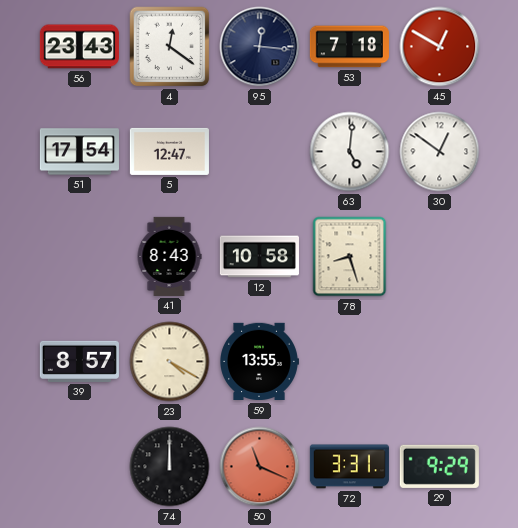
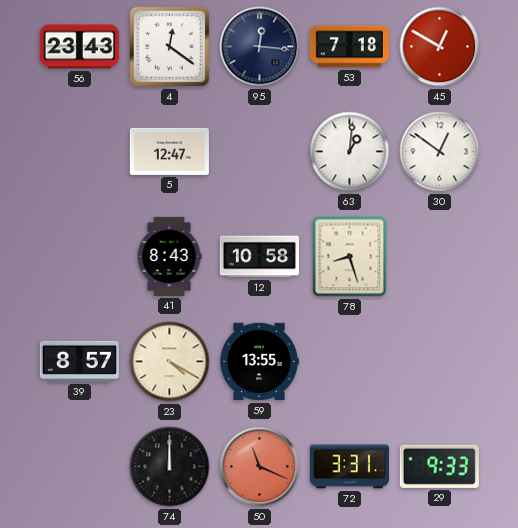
51: 17:54 -> none (79, 152)
63: 5:01 -> 1:01 (350, 152)
29: 9:29 -> 9:33 (439, 466)
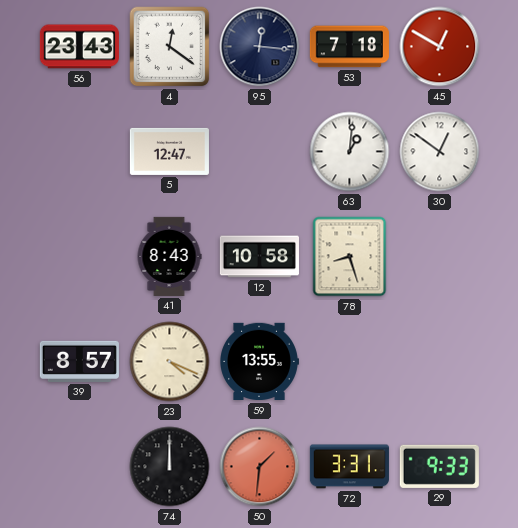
23: 4:20 -> 4:19 (170, 362)
50: 11:19 -> 1:31 (260, 467)
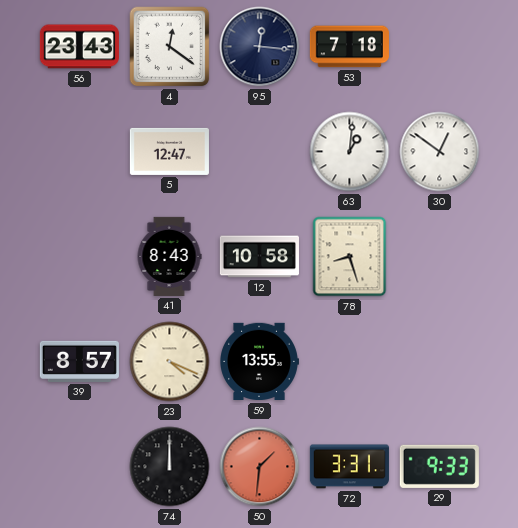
45: 12:50 -> none (440, 47)
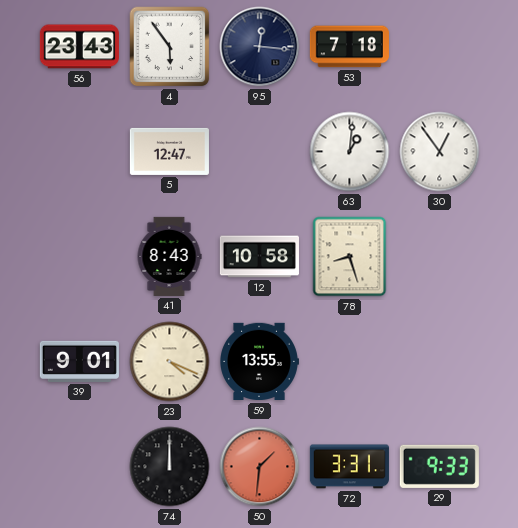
4: 12:21 -> 5:54 (170, 47)
30: 12:51 -> 12:54 (440, 152)
39: 8:57 -> 9:01 (79, 361)
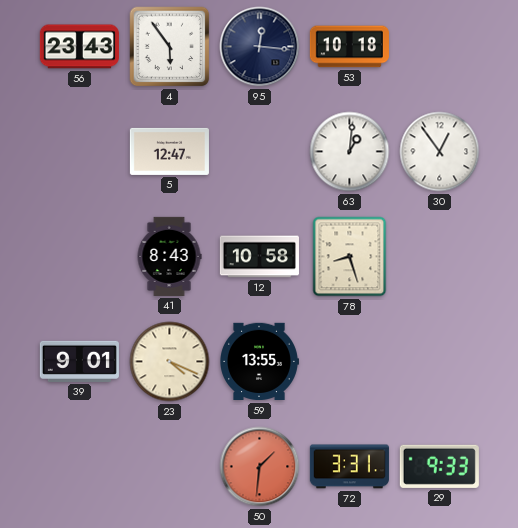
53: 7:18 -> 10:18 (349, 47)
74: 12:00 -> none (170, 467)
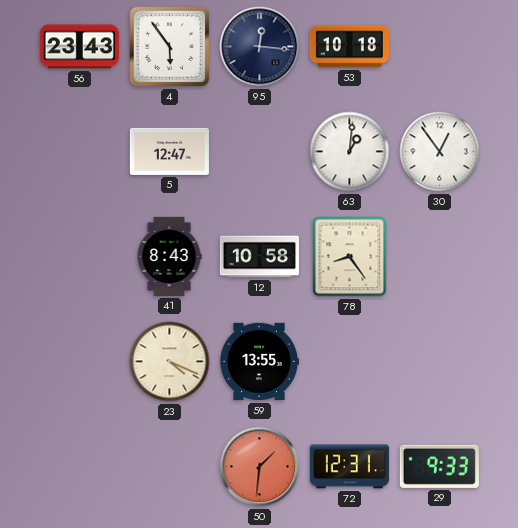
78: 8:27 -> 8:24 (350, 257)
39: 9:01 -> none (79, 361)
72: 3:31 -> 12:31 (349, 467)
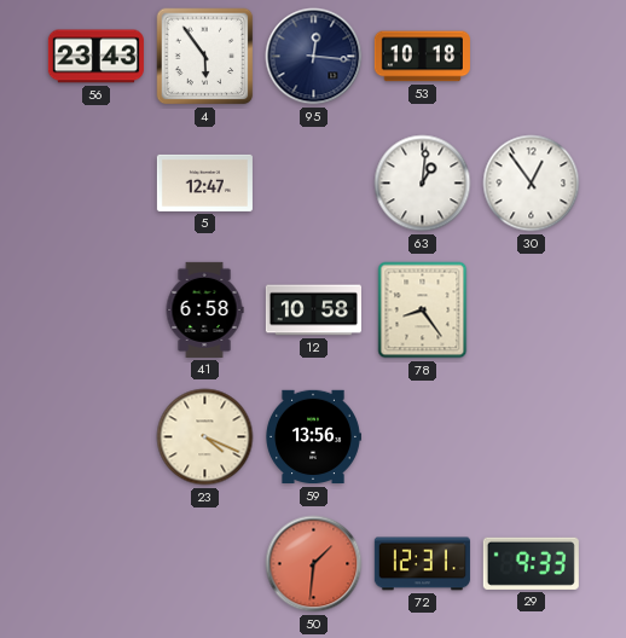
41: 8:43 -> 6:58 (204, 309)
59: 13:55 -> 13:56 (314, 437)
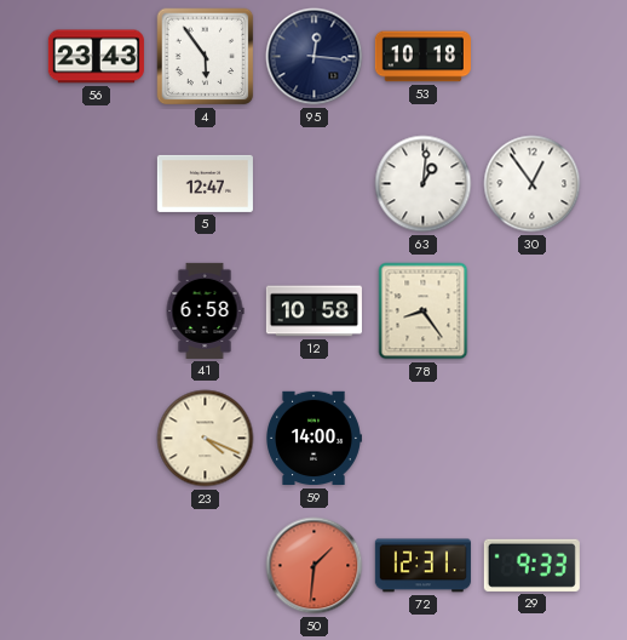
59: 13:56 -> 14:00 (315, 439)
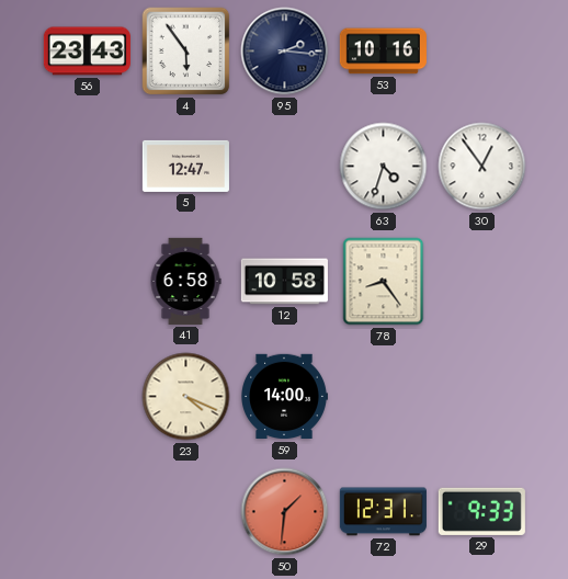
95: 12:16 -> 2:16 (285, 52)
53: 10:18 -> 10:16 (383, 52)
63: 1:01 -> 4:33 (384, 167)
